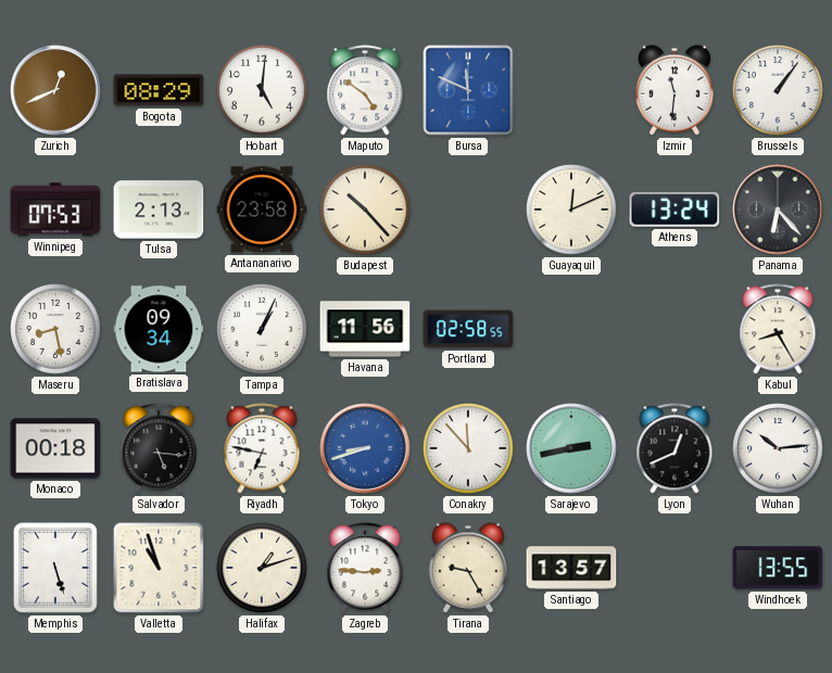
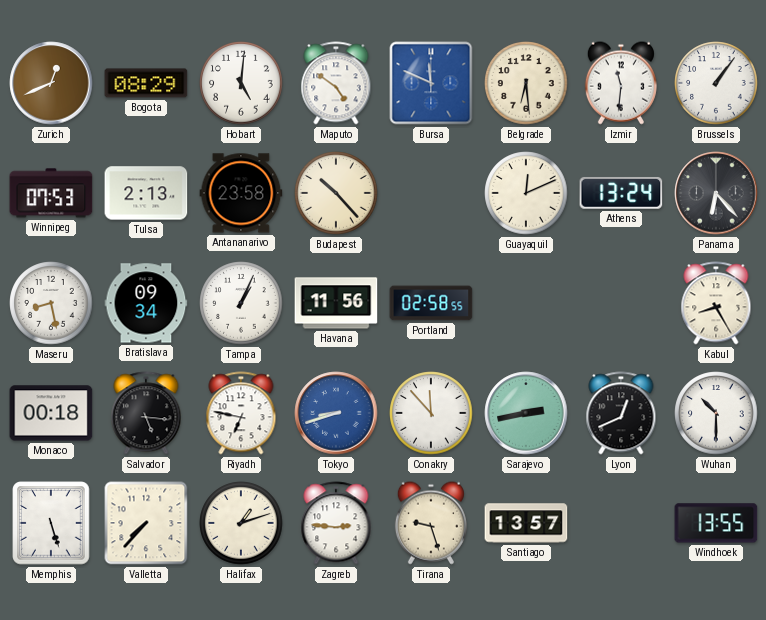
Belgrade: none -> 6:29 (526, 83)
Wuhan: 10:14 -> 10:30 (716, 413)
Valletta: 10:57 -> 7:37 (146, 523)
Tirana: 9:25 -> 9:27 (431, 523)
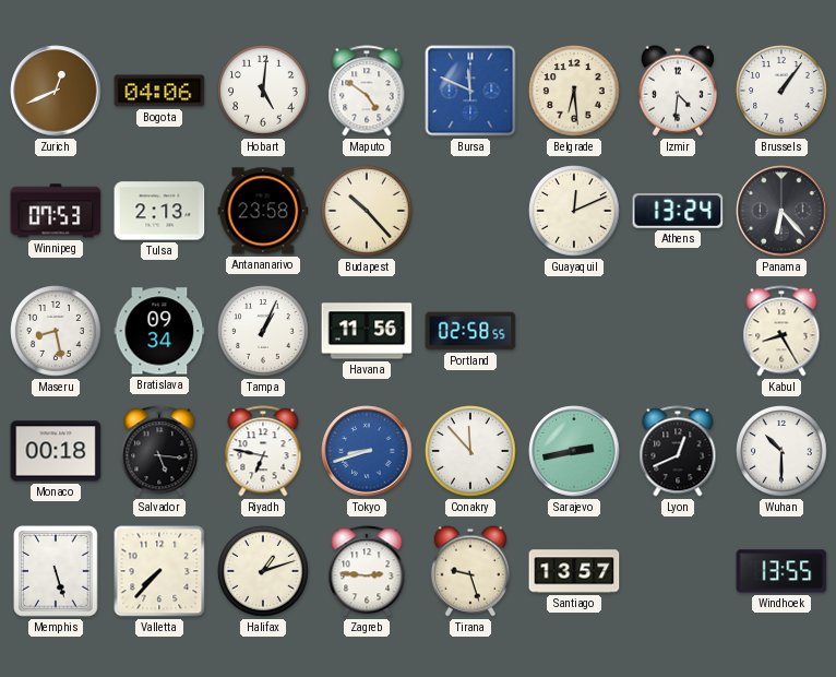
Bogota: 08:29 -> 04:06 (159, 91)
Izmir: 11:31 -> 4:31 (678, 91)
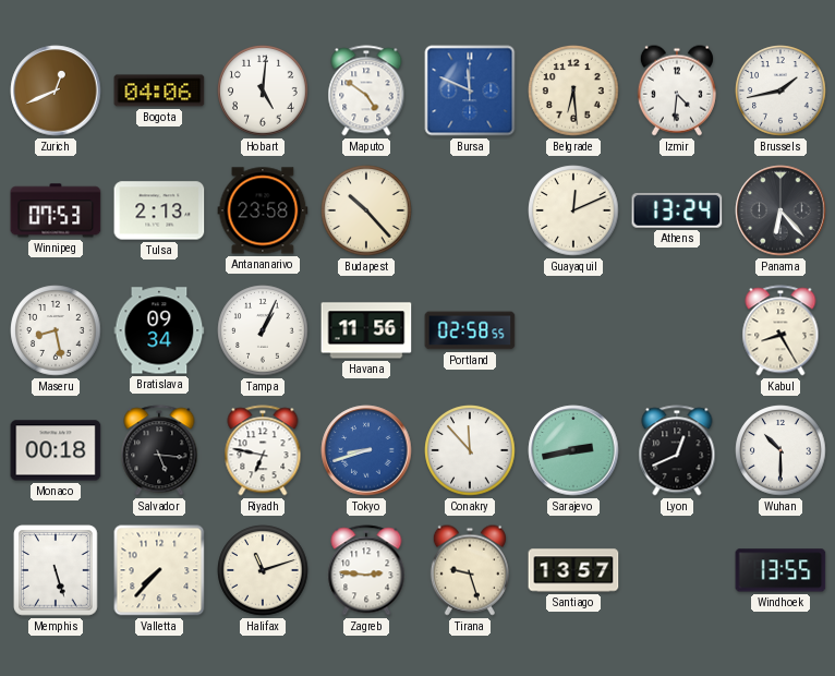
Brussels: 1:06 -> 1:43 (780, 90)
Halifax: 1:12 -> 11:12 (263, 570)
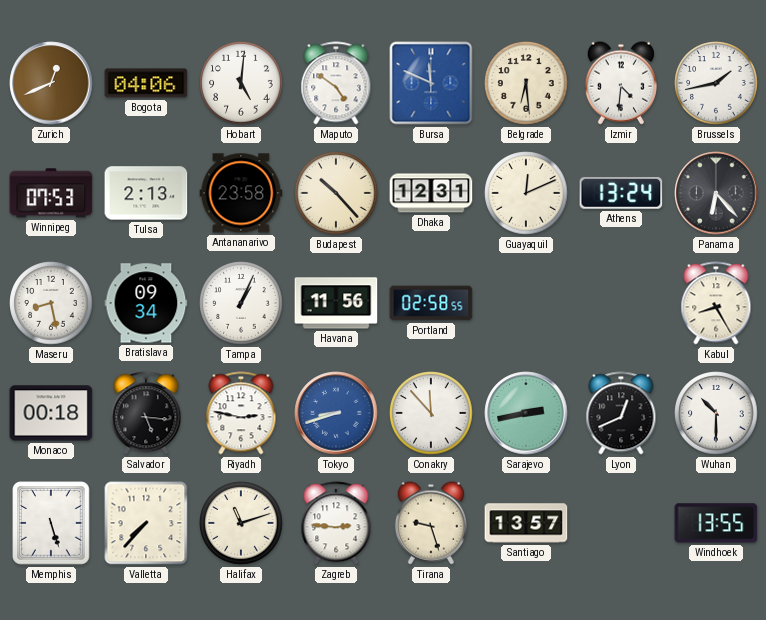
Dhaka: none -> 12:31 (431, 193)
Riyadh: 6:47 -> 2:47 (241, 413)
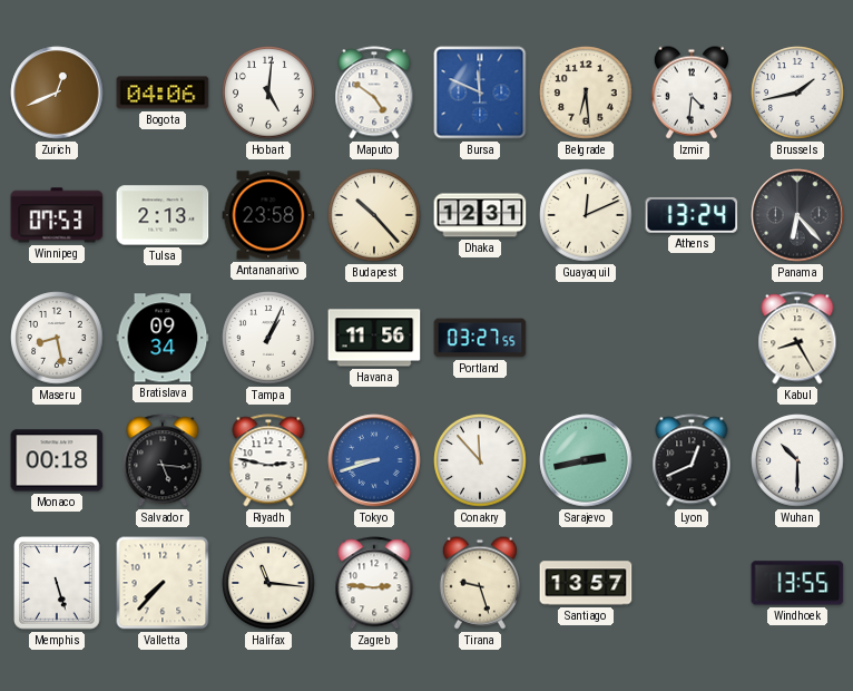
Portland: 02:58 -> 03:27 (480, 338)
Halifax: 11:12 -> 11:16 (268, 583)
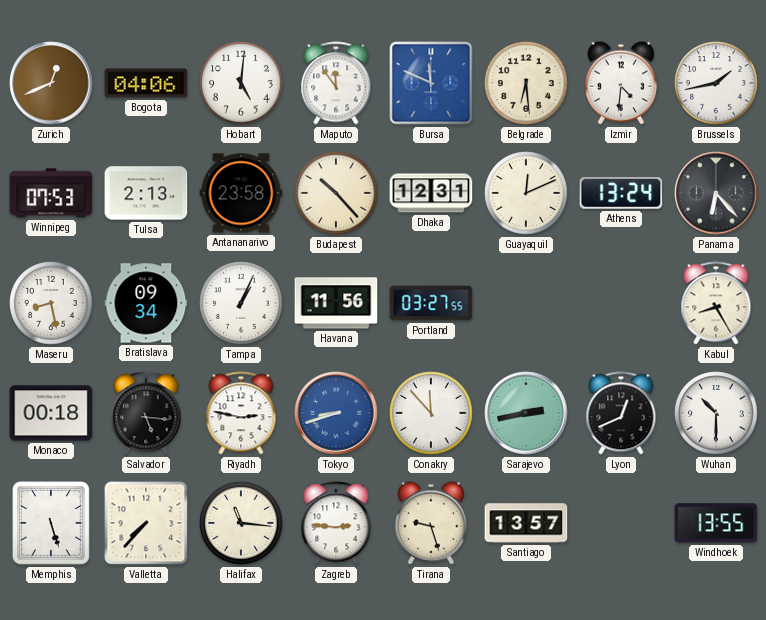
Maputo: 4:51 -> 11:54 (336, 83)
